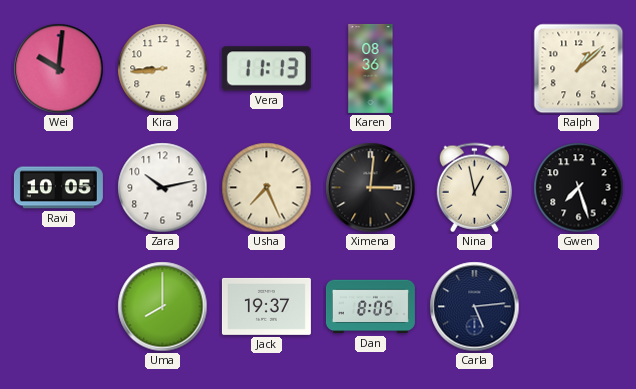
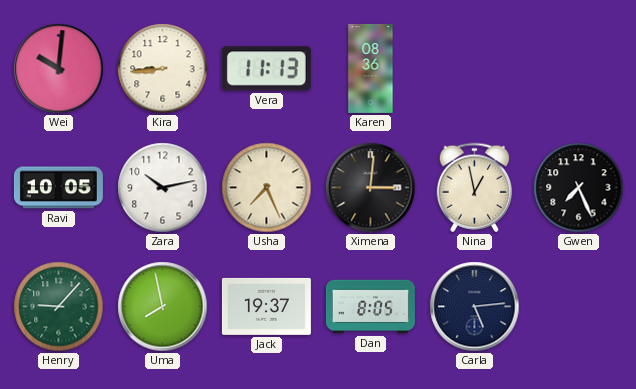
Ralph: 1:08 -> none (579, 69)
Gwen: 7:27 -> 7:26 (579, 188)
Henry: none -> 9:07 (59, 307)
Uma: 8:00 -> 7:58 (163, 307)
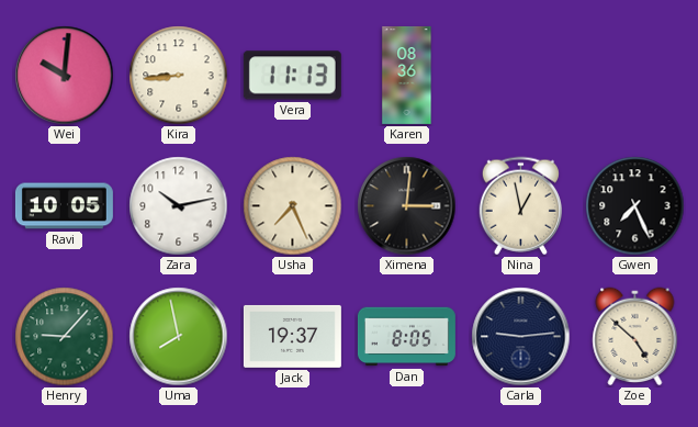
Carla: 5:14 -> 9:14 (521, 337)
Zoe: none -> 4:52 (635, 337)
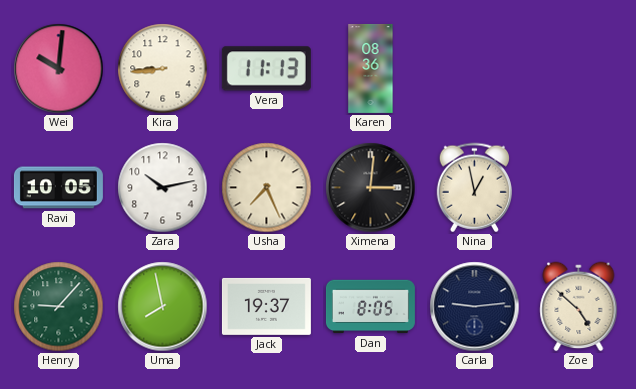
Gwen: 7:26 -> none (635, 206)
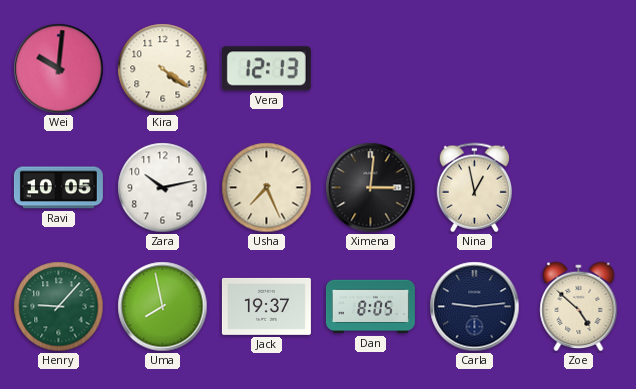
Kira: 8:44 -> 4:21 (163, 69)
Vera: 11:13 -> 12:13 (266, 69)
Karen: 08:36 -> none (371, 68)
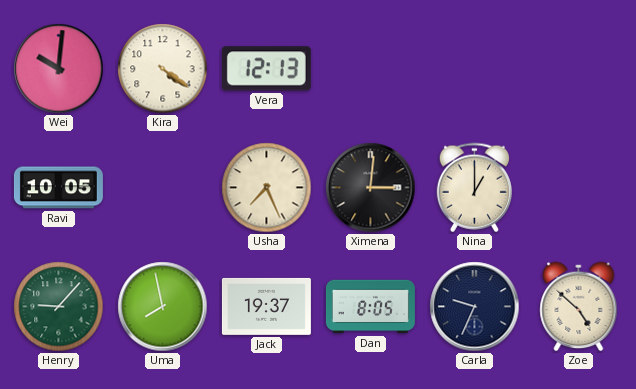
Zara: 10:13 -> none (163, 188)
Nina: 12:58 -> 1:00 (474, 188)
Carla: 9:14 -> 9:34 (475, 307)
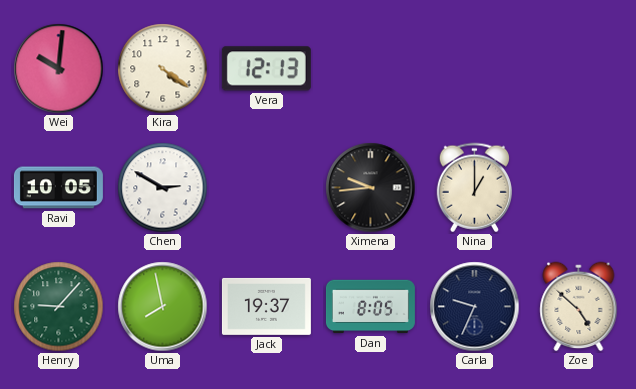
Chen: none -> 2:50 (163, 188)
Usha: 7:26 -> none (267, 188)
Ximena: 3:01 -> 9:44 (371, 188)
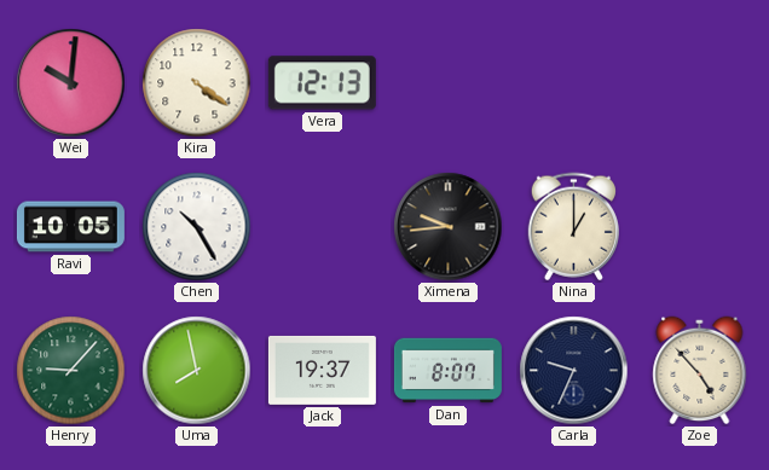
Chen: 2:50 -> 10:25 (197, 227)
Dan: 8:05 -> 8:07 (447, 371)
Zoe: 4:52 -> 4:53 (700, 371)
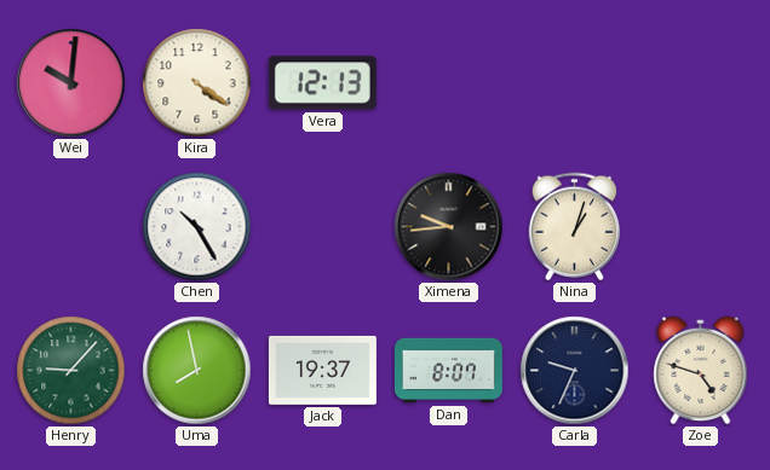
Ravi: 10:05 -> none (70, 227)
Nina: 1:00 -> 1:03 (574, 227)
Zoe: 4:53 -> 4:48 (701, 371)
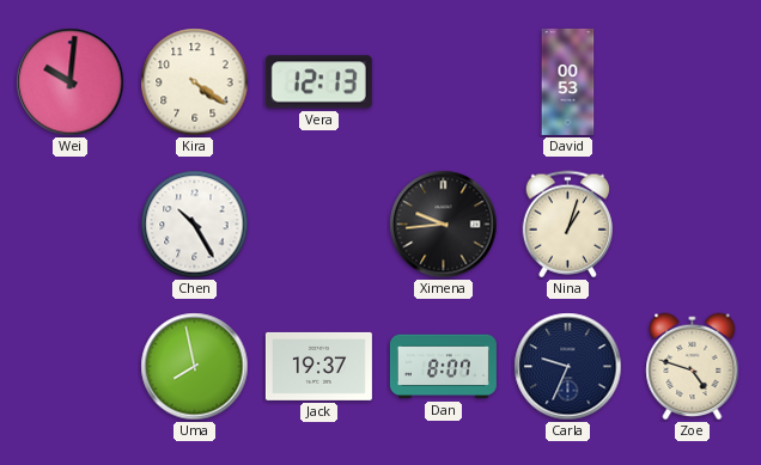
David: none -> 00:53 (568, 81)
Henry: 9:07 -> none (71, 371)
